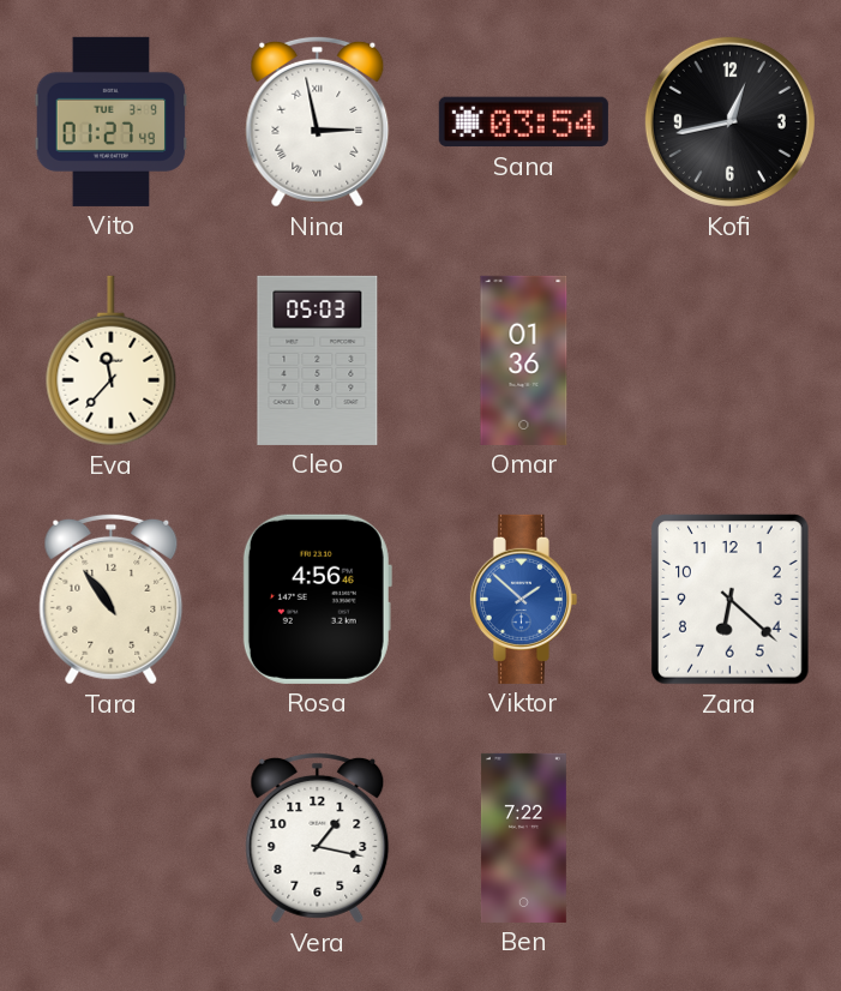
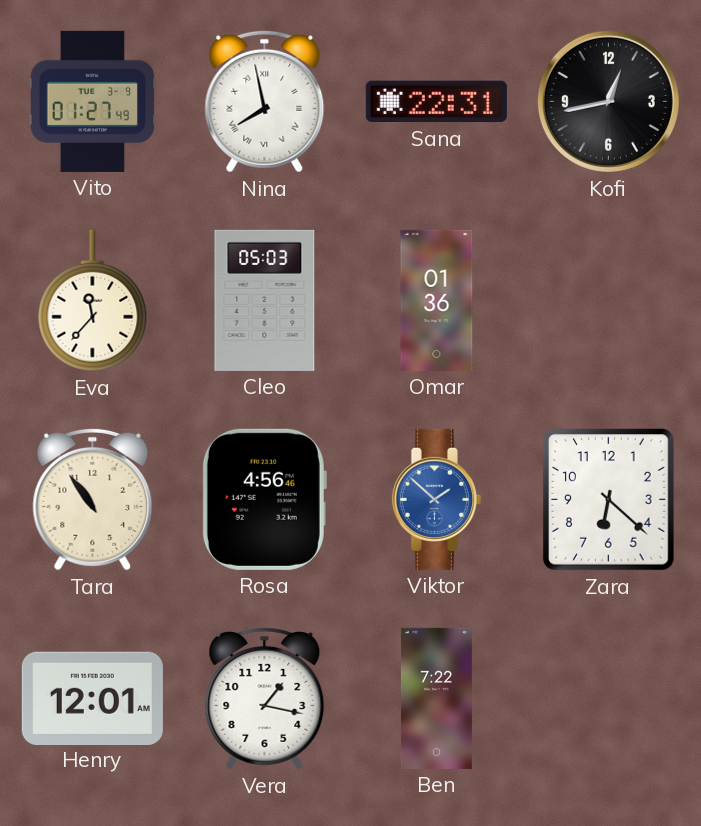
Nina: 2:58 -> 7:58 (265, 101)
Sana: 03:54 -> 22:31 (436, 102)
Henry: none -> 12:01 (92, 698)
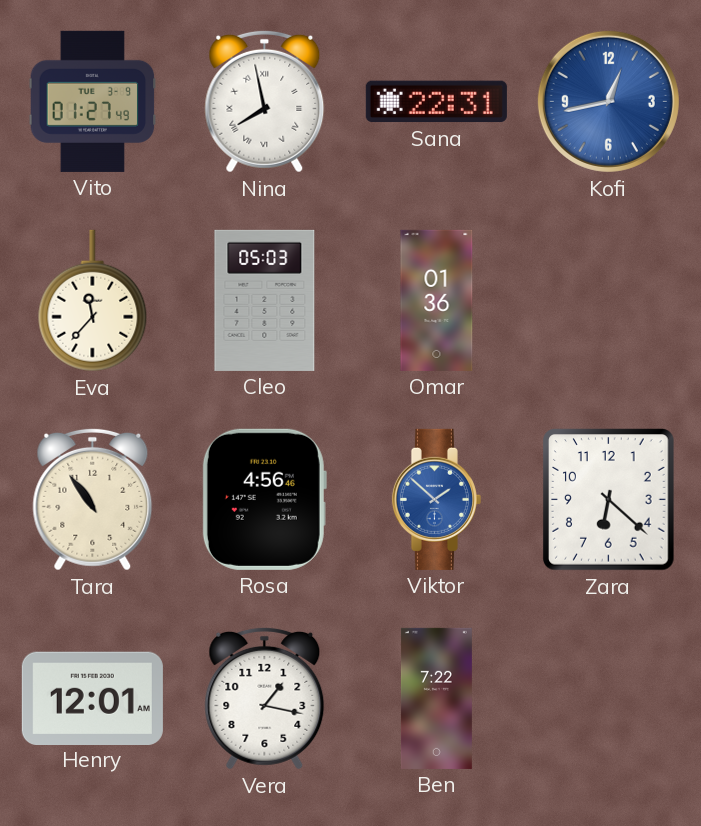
Kofi dial: black -> blue (608, 101)
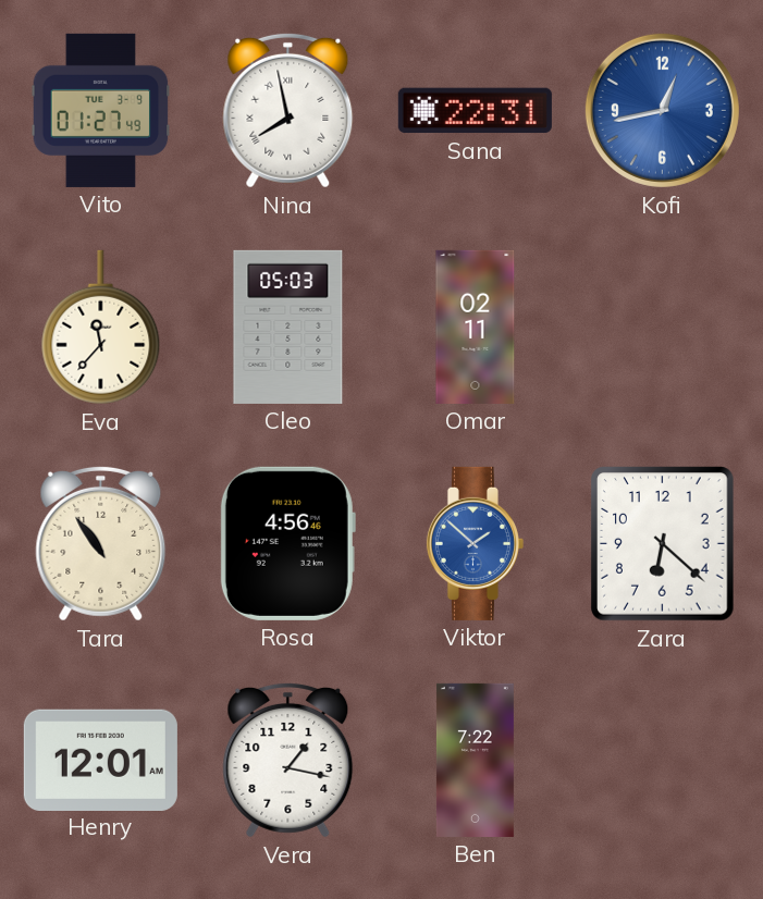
Omar: 01:36 -> 02:11 (476, 327)
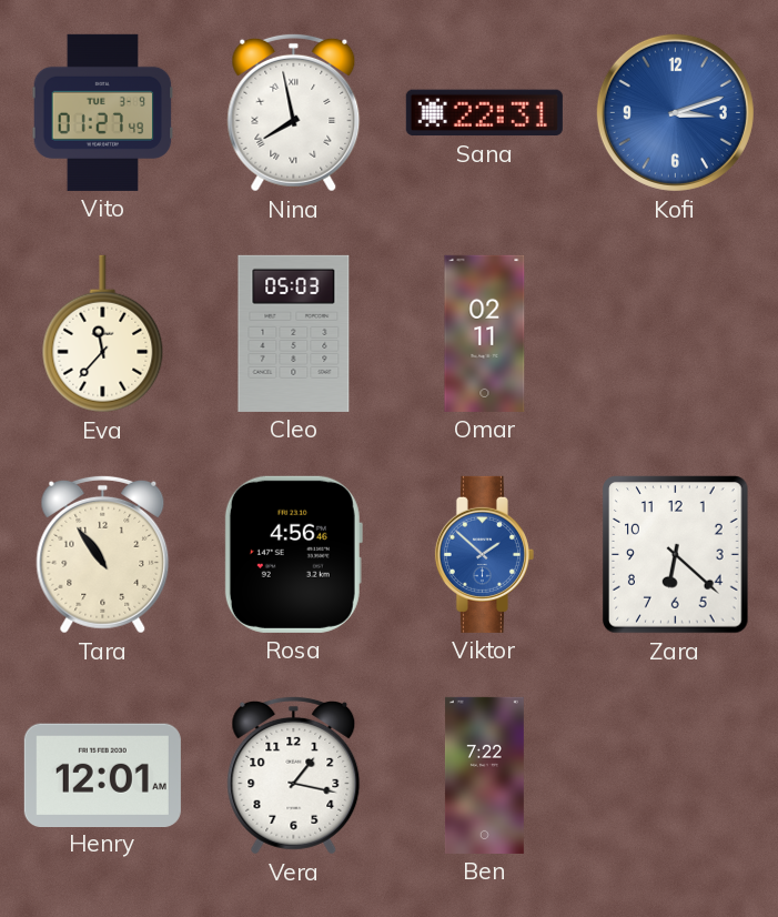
Kofi: 12:43 -> 3:12 (675, 112)
